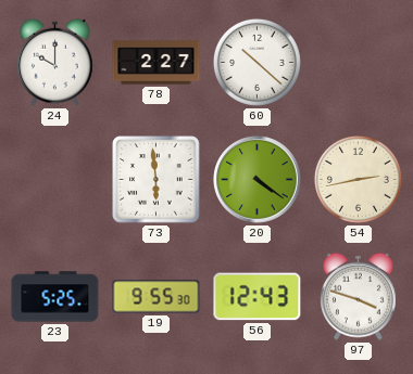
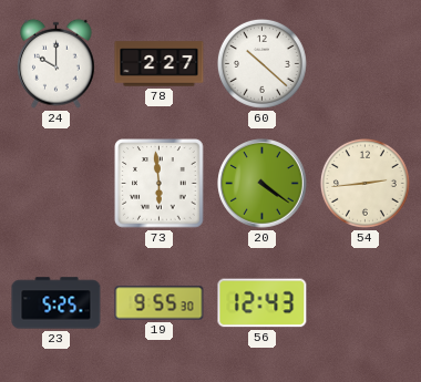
54: 2:43 -> 2:44 (364, 183)
97: 3:48 -> none (359, 296)
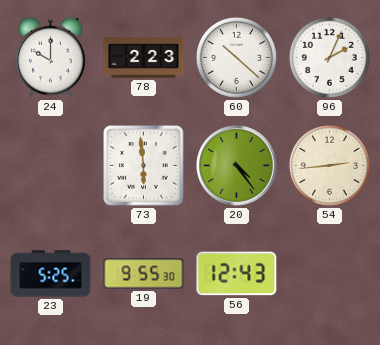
78: 2:27 -> 2:23 (144, 58)
96: none -> 2:04 (329, 57)
20: 4:21 -> 4:24 (237, 166)
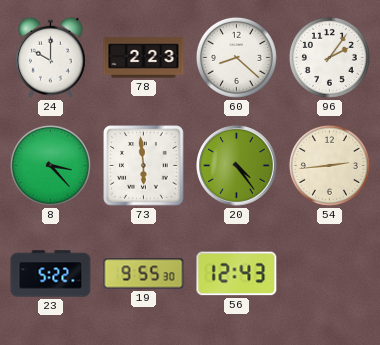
60: 10:22 -> 8:22 (236, 57)
96: 2:04 -> 2:06 (329, 57)
8: none -> 3:23 (50, 165)
23: 5:25 -> 5:22 (51, 274)
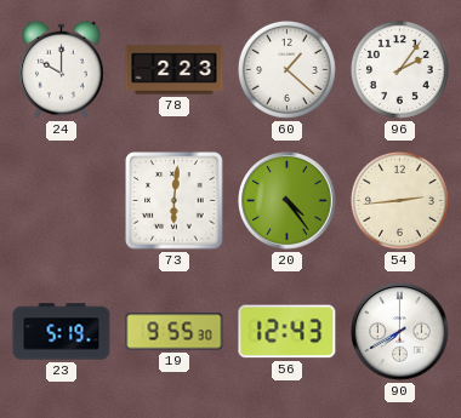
60: 8:22 -> 1:22 (286, 69)
8: 3:23 -> none (50, 165)
73: 5:59 -> 6:01 (175, 201)
23: 5:22 -> 5:19 (62, 332)
90: none -> 7:40 (400, 332)
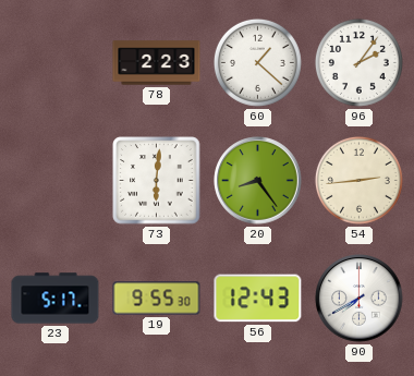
24: 10:00 -> none (62, 69)
20: 4:24 -> 8:24 (258, 181)
23: 5:19 -> 5:17 (56, 299)
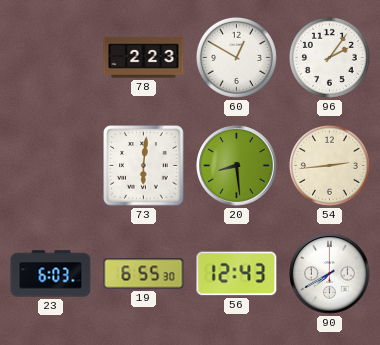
60: 1:22 -> 12:50 (236, 57)
20: 8:24 -> 8:29 (237, 166)
23: 5:17 -> 6:03 (51, 274)
19: 9:55 -> 6:55 (144, 274)
